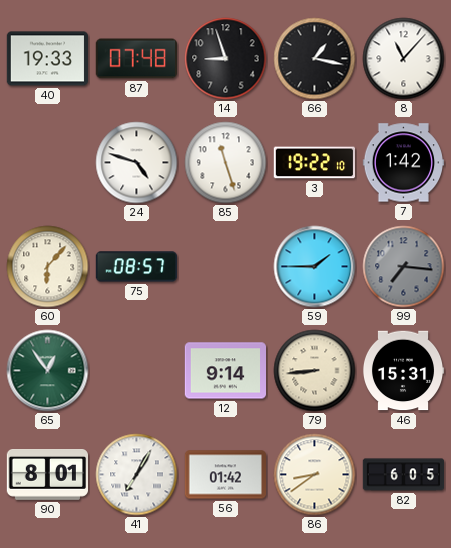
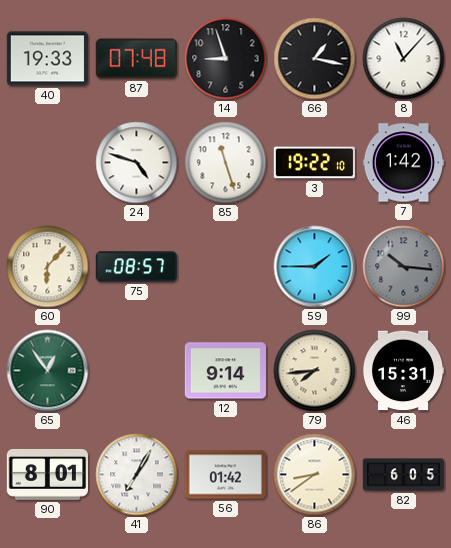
99: 7:16 -> 10:16 (404, 267)
79: 8:44 -> 7:44 (315, 371)
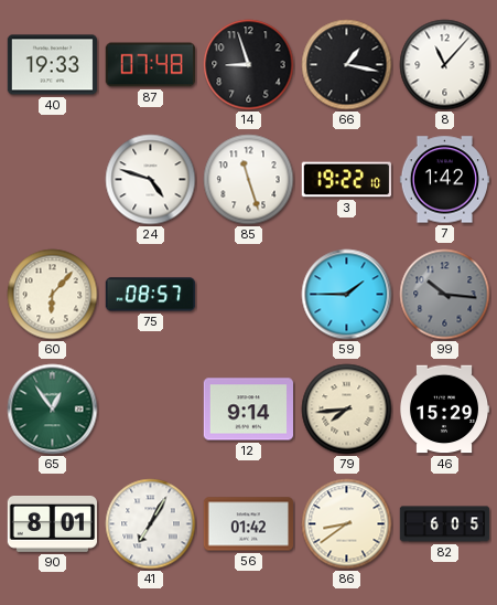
46: 15:31 -> 15:29 (444, 410)
